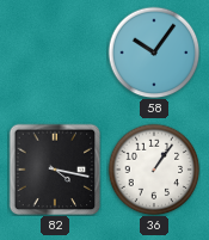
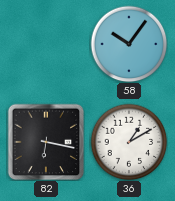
82: 4:17 -> 6:17 (46, 142)
36: 1:06 -> 1:10 (129, 142)
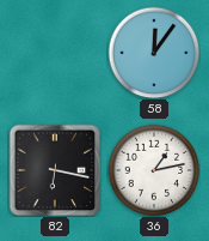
58: 10:06 -> 12:06 (154, 53)
36: 1:10 -> 1:13 (154, 170)
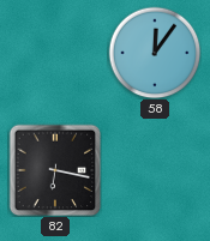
36: 1:13 -> none (154, 170)
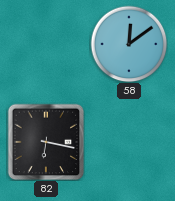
58: 12:06 -> 12:09 (129, 44)
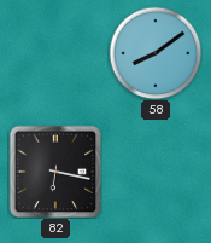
58: 12:09 -> 8:09 (156, 53)
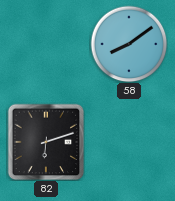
82: 6:17 -> 6:12 (46, 142)
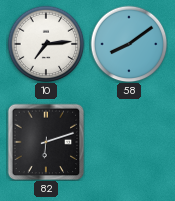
10: none -> 7:14 (46, 44)
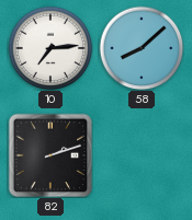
58: 8:09 -> 8:08 (142, 48)
82: 6:12 -> 2:12 (50, 155)
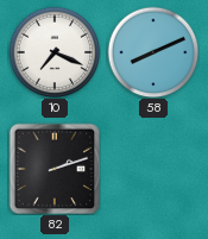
10: 7:14 -> 7:19 (55, 52)
58: 8:08 -> 8:11 (153, 52)
